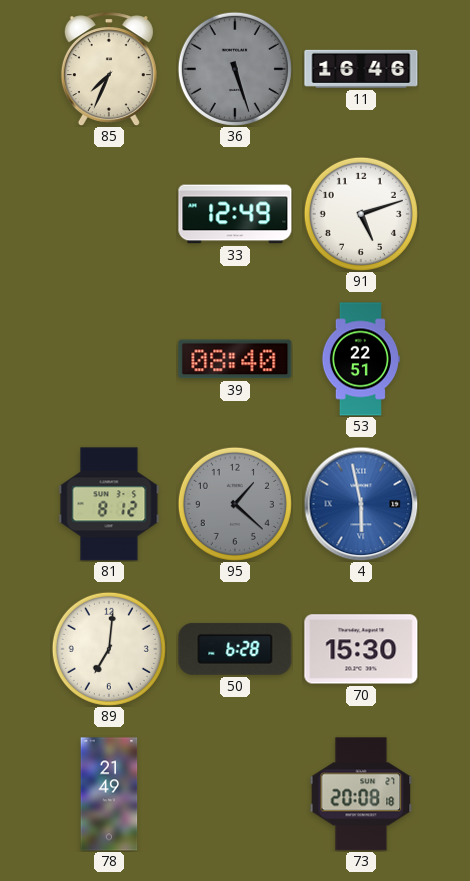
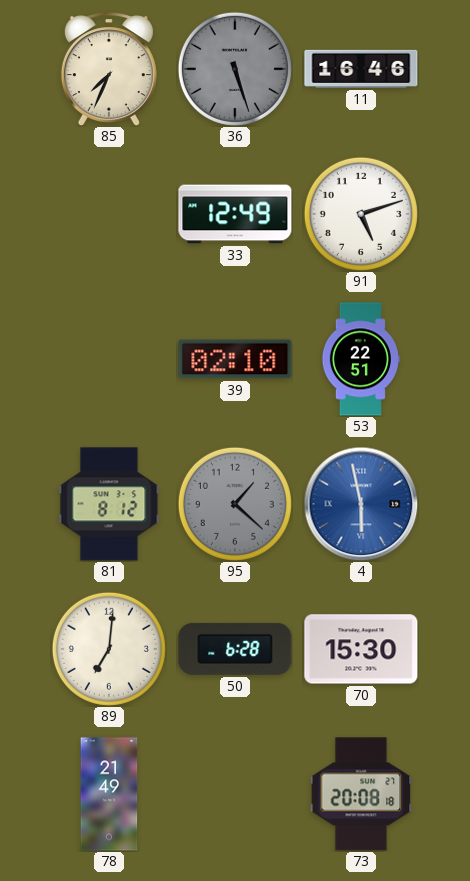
39: 08:40 -> 02:10 (235, 359)
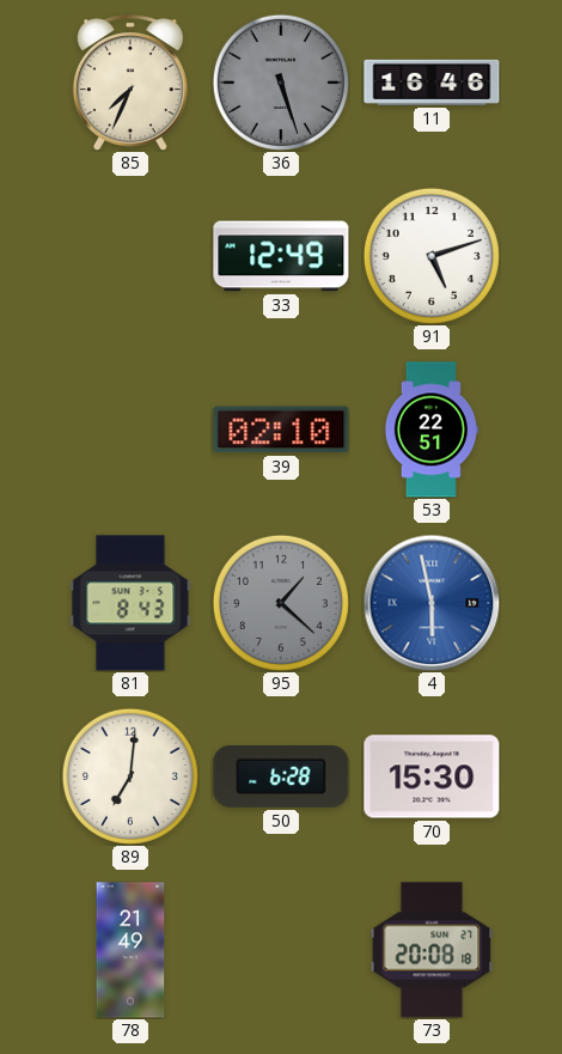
81: 8:12 -> 8:43 (130, 603)
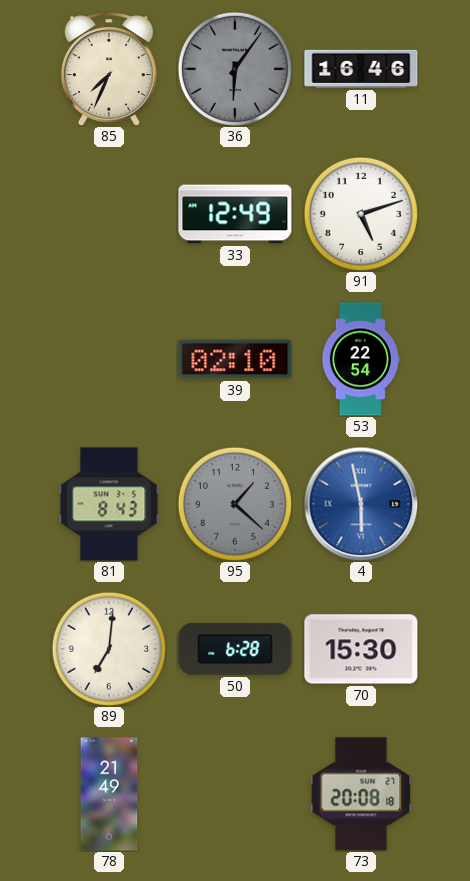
36: 5:27 -> 6:06 (235, 69)
53: 22:51 -> 22:54 (360, 359)
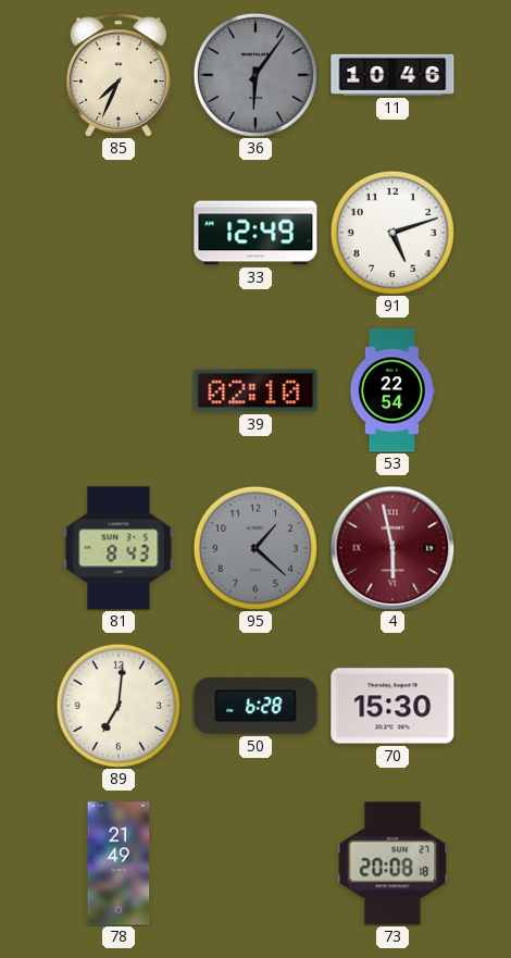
11: 16:46 -> 10:46 (392, 75)
4 dial: blue -> burgundy (392, 548)
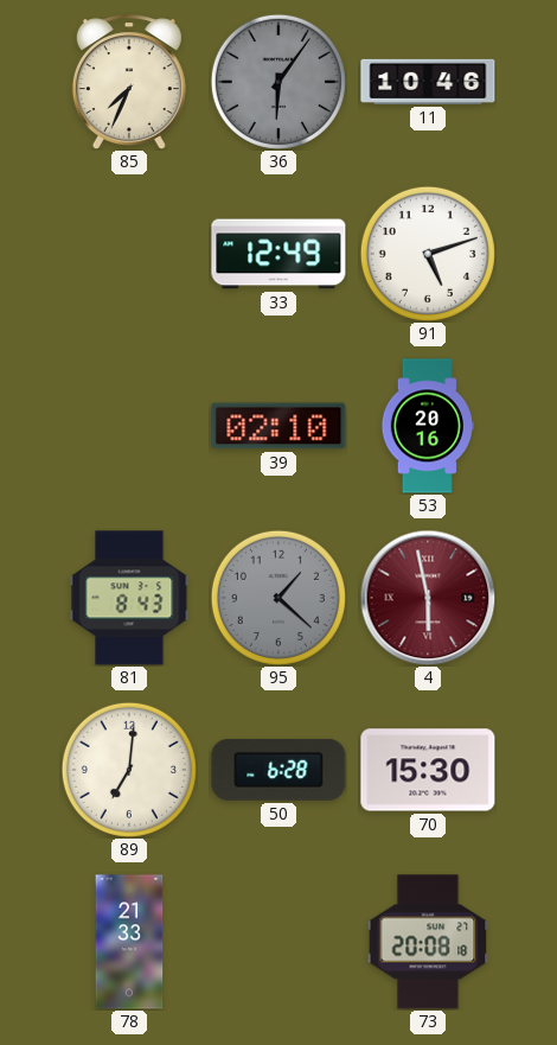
53: 22:54 -> 20:16 (427, 426)
78: 21:49 -> 21:33 (129, 942)
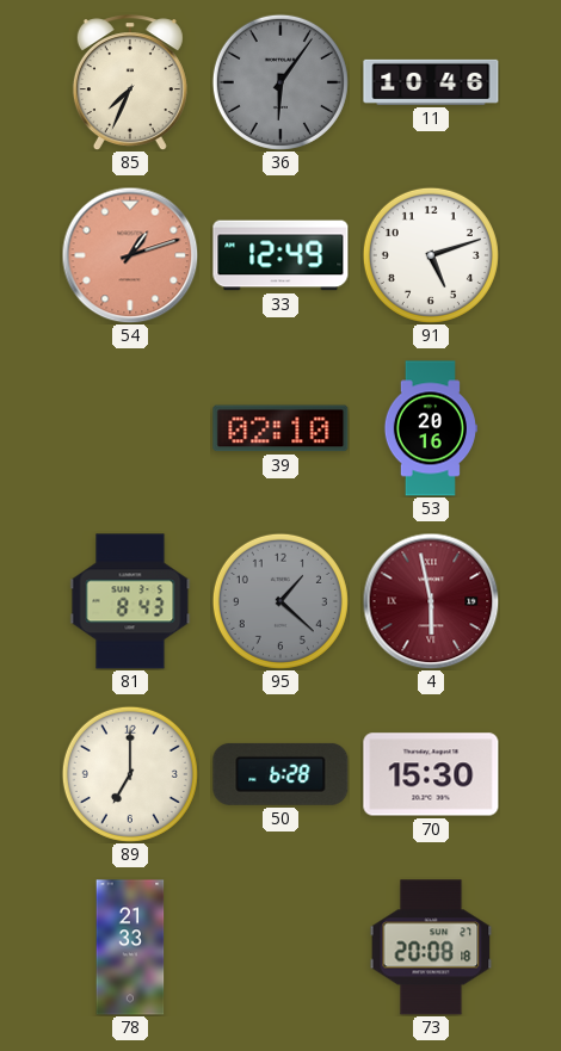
54: none -> 1:12 (130, 255)
89: 7:01 -> 7:00 (130, 774)
